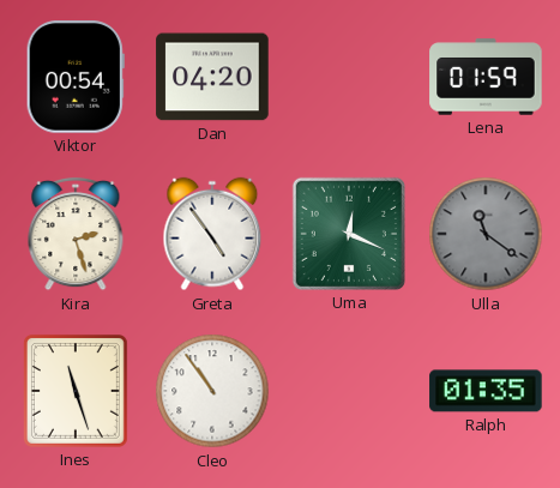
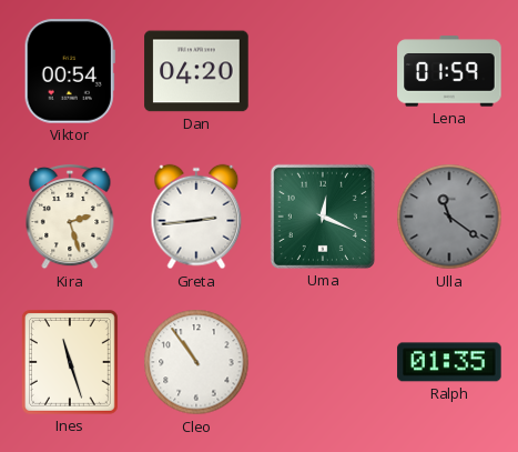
Greta: 4:54 -> 2:44 (196, 217)
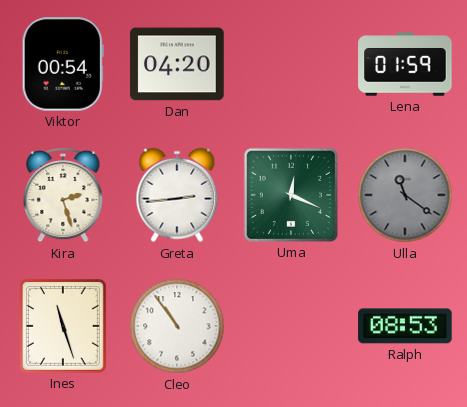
Ralph: 01:35 -> 08:53 (405, 326)
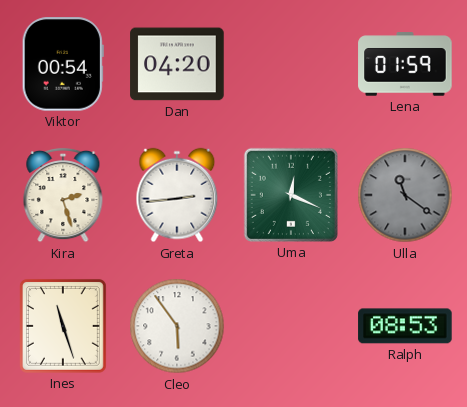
Cleo: 10:54 -> 5:54 (177, 326)
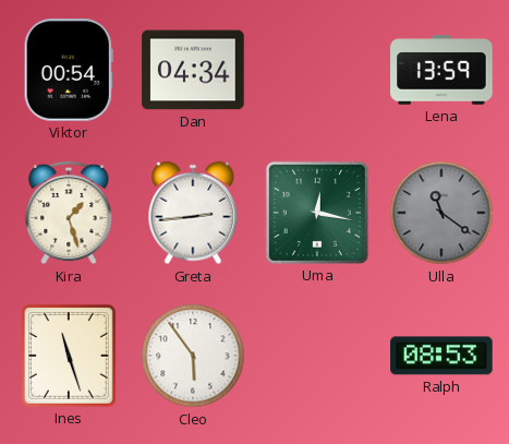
Dan: 04:20 -> 04:34 (193, 70)
Lena: 01:59 -> 13:59 (441, 70)
Kira: 2:27 -> 1:27 (69, 213)
Uma: 12:19 -> 12:17 (317, 213)
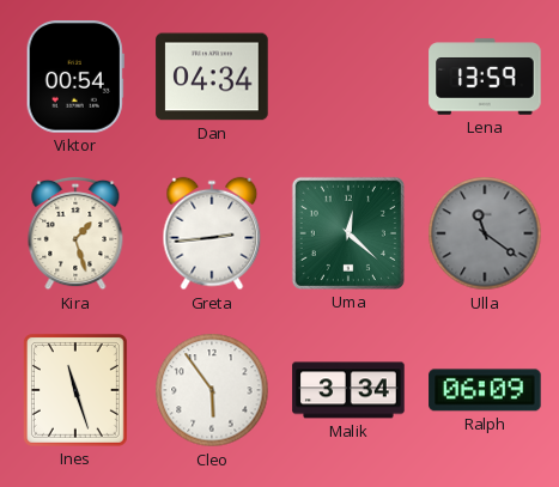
Uma: 12:17 -> 12:22 (348, 233)
Malik: none -> 3:34 (348, 390)
Ralph: 08:53 -> 06:09 (485, 390)
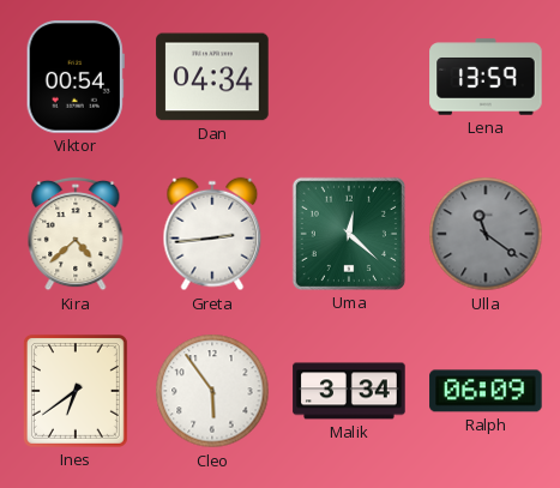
Kira: 1:27 -> 4:38 (76, 234)
Ines: 11:27 -> 6:39 (76, 391)
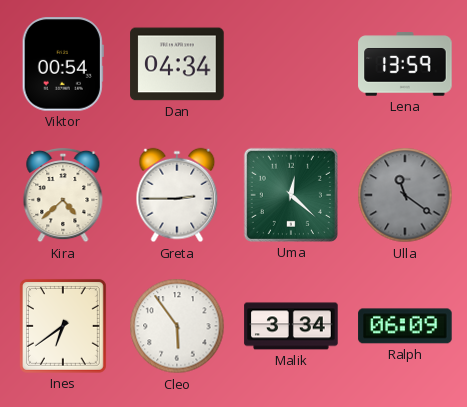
Greta: 2:44 -> 2:45 (177, 195)
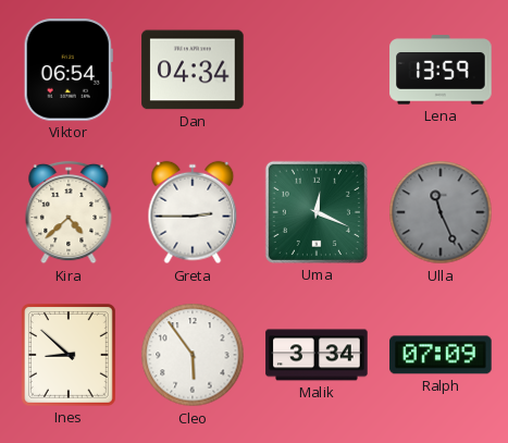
Viktor: 00:54 -> 06:54 (69, 70)
Uma: 12:22 -> 12:19 (317, 212)
Ulla: 11:21 -> 11:26 (441, 212)
Ines: 6:39 -> 8:52 (69, 355)
Ralph: 06:09 -> 07:09 (441, 355)
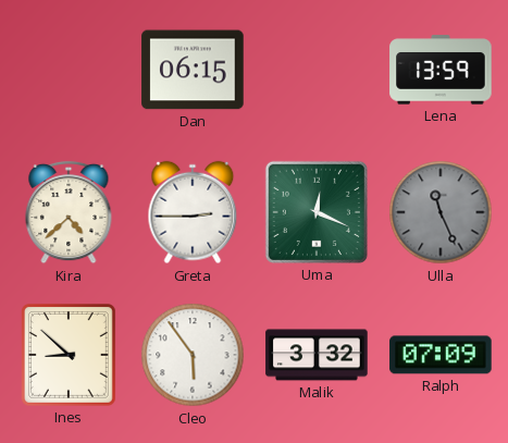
Viktor: 06:54 -> none (69, 70)
Dan: 04:34 -> 06:15 (193, 70)
Malik: 3:34 -> 3:32 (317, 355)
